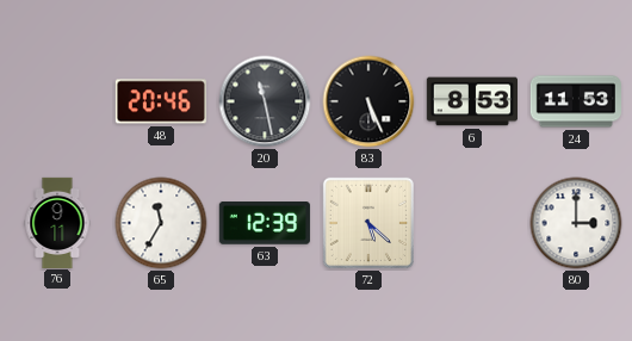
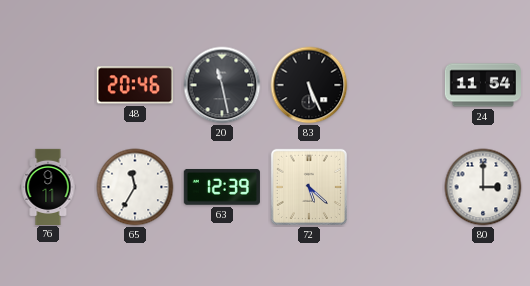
6: 8:53 -> none (471, 101)
24: 11:53 -> 11:54 (483, 85)
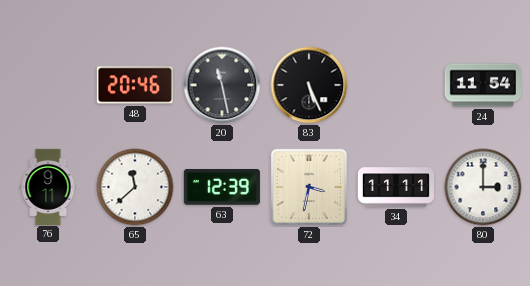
65: 11:35 -> 11:38 (135, 187)
72: 5:22 -> 3:32 (309, 187)
34: none -> 11:11 (395, 187)
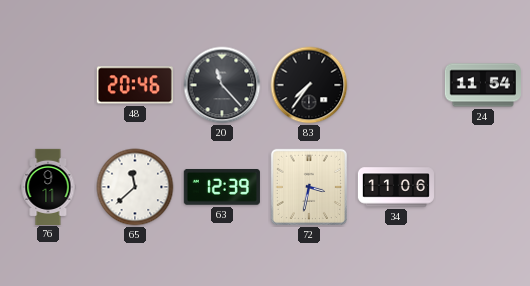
20: 11:28 -> 11:23 (222, 85)
83: 5:26 -> 7:36 (309, 85)
34: 11:11 -> 11:06 (395, 187)
80: 3:00 -> none (483, 187)
